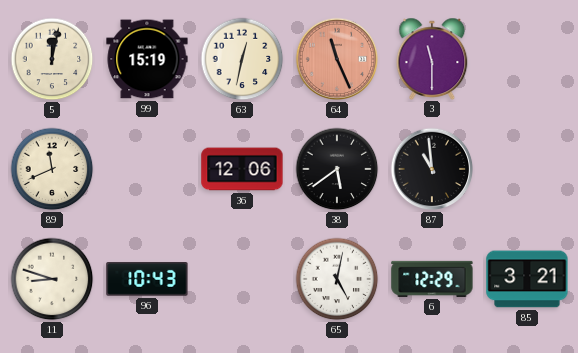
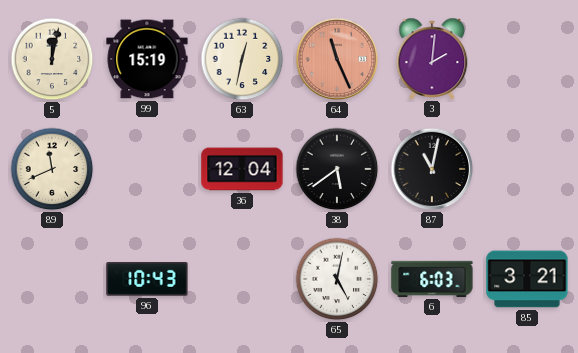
3: 11:30 -> 2:01 (432, 58)
36: 12:06 -> 12:04 (242, 169)
87: 10:59 -> 11:02 (432, 169)
11: 8:48 -> none (52, 279)
6: 12:29 -> 6:03 (432, 279)
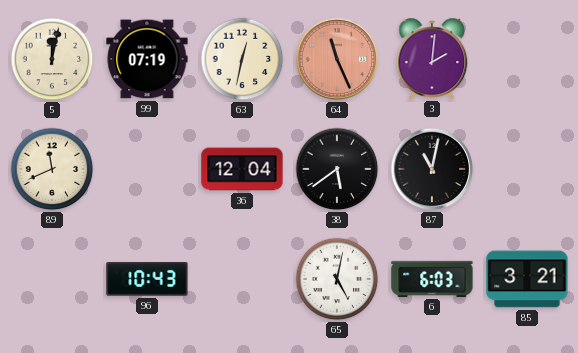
99: 15:19 -> 07:19 (147, 59)
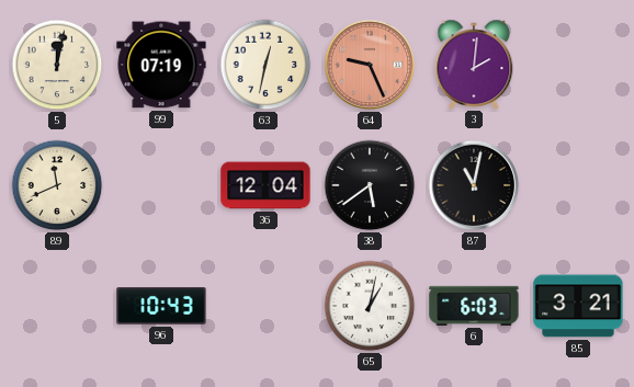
64: 11:26 -> 9:26 (370, 65)
65: 5:02 -> 1:02 (370, 306)
